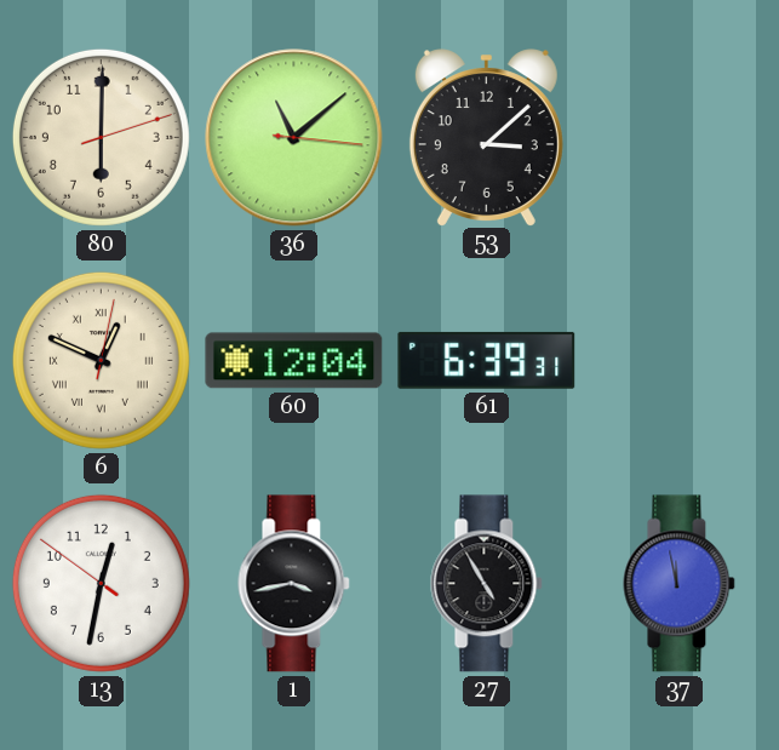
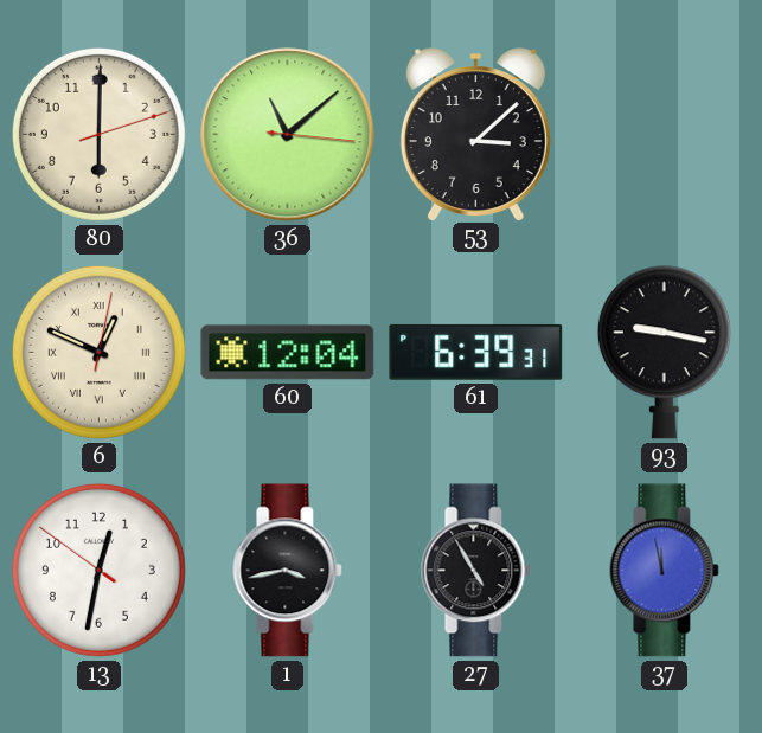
93: none -> 9:17 (664, 353)
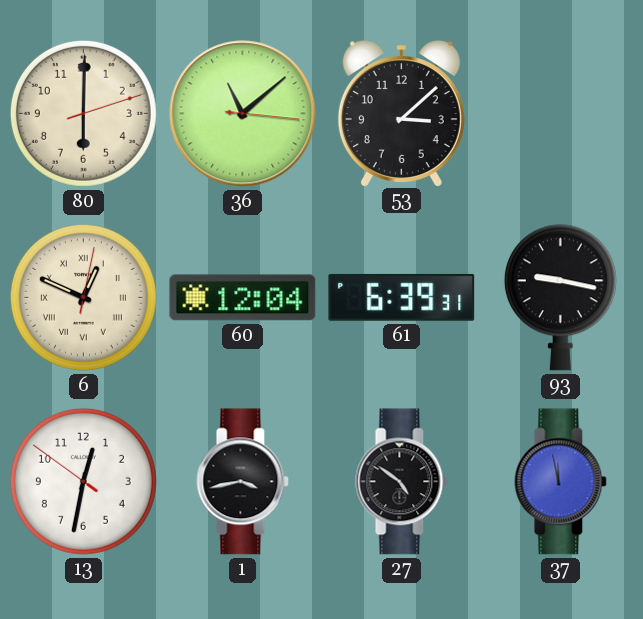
27: 4:55 -> 4:51 (402, 482)
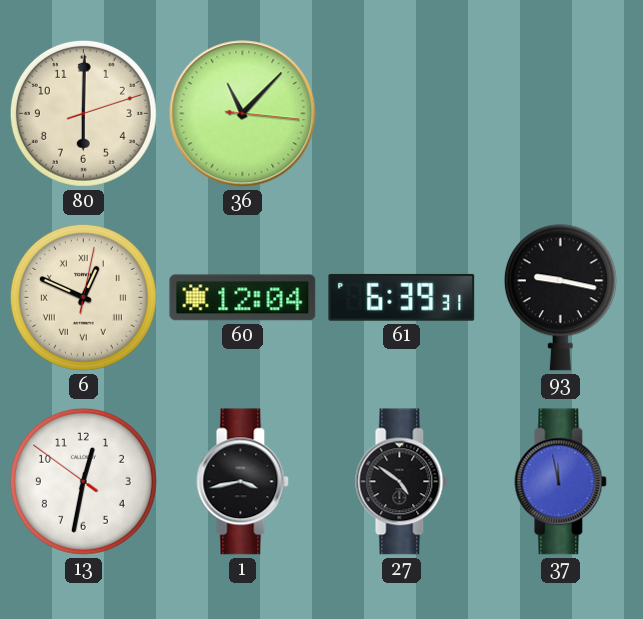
36: 11:08 -> 11:07 (243, 114)
53: 3:08 -> none (401, 113)
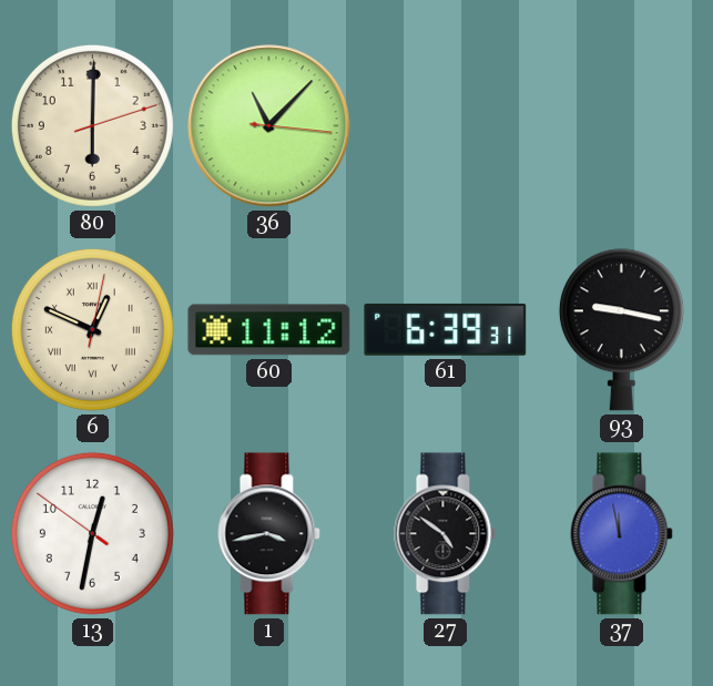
60: 12:04 -> 11:12 (269, 330)
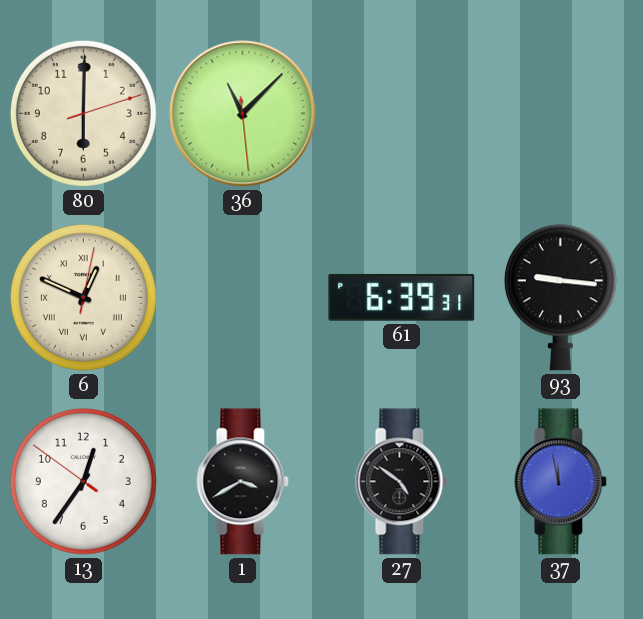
36: 11:07:16 -> 11:07:29 (243, 114)
60: 11:12 -> none (269, 330)
93: 9:17 -> 9:16 (560, 298)
13: 12:31 -> 12:35 (83, 481)
1: 3:43 -> 3:40 (243, 482)
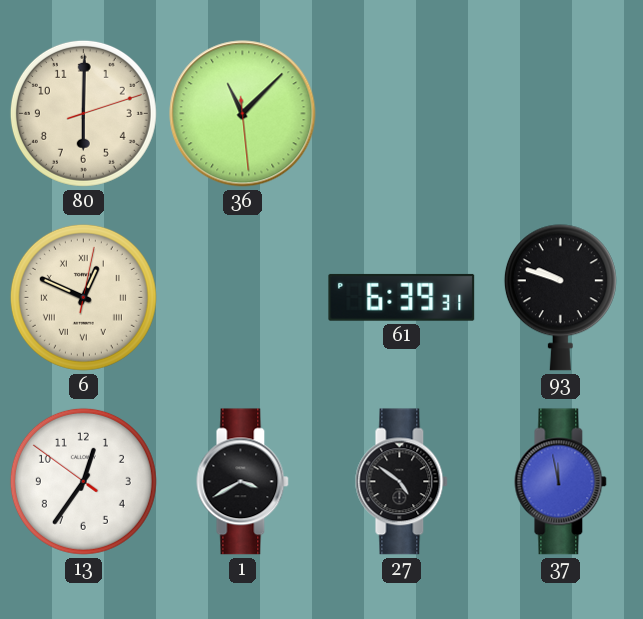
93: 9:16 -> 9:48 (560, 298)
